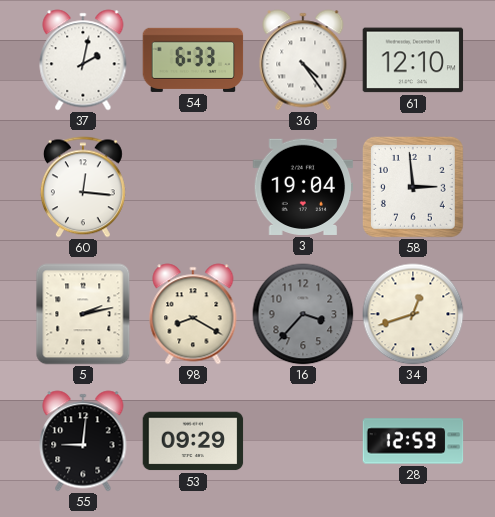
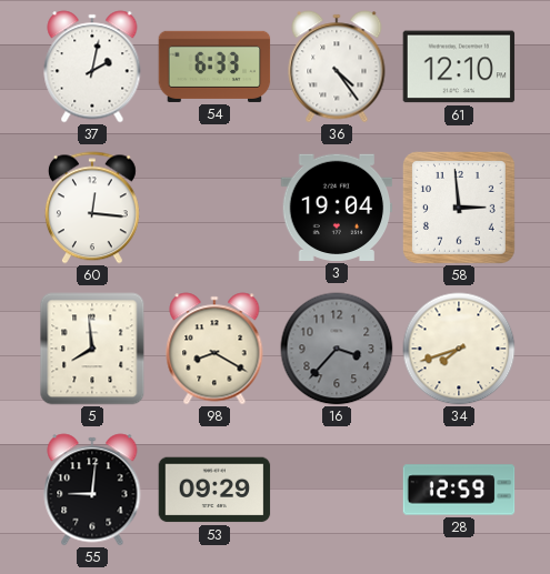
5: 2:13 -> 7:59 (92, 349)
34: 12:42 -> 7:42 (459, 349)
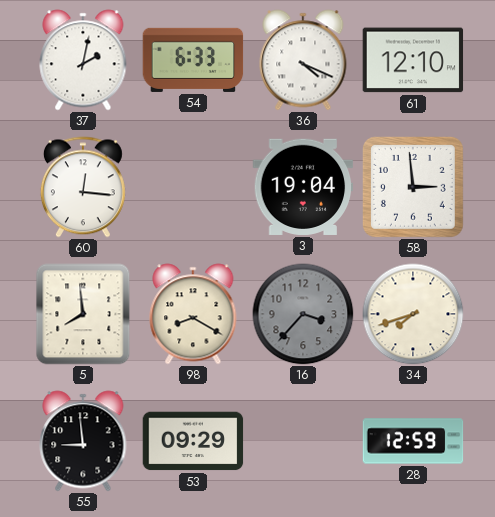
36: 4:24 -> 4:19 (303, 60)
55: 9:01 -> 8:59 (83, 441)
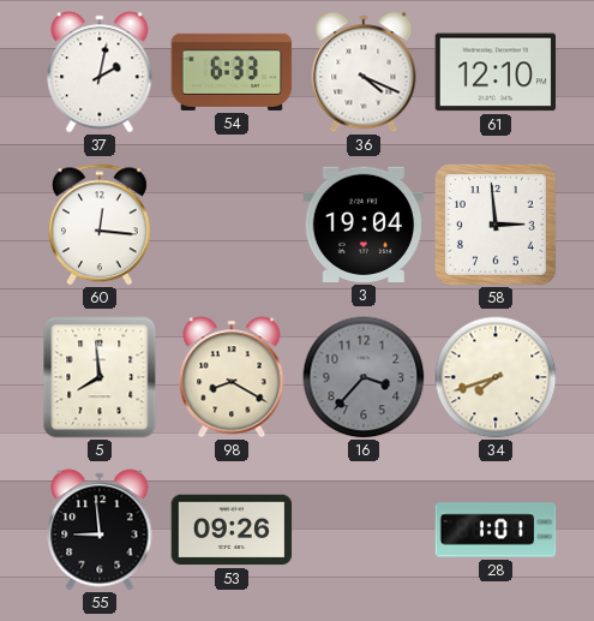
53: 09:29 -> 09:26 (232, 530)
28: 12:59 -> 1:01 (496, 530)
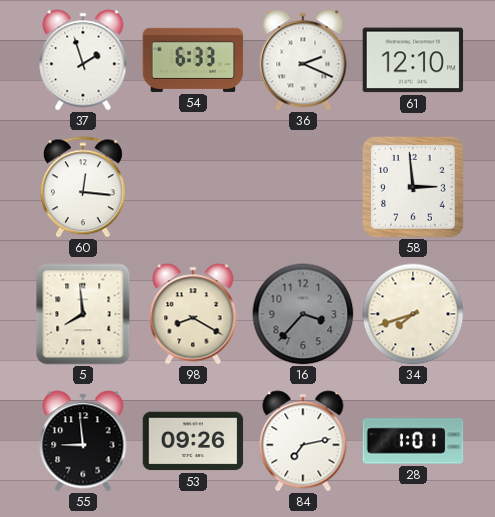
37: 2:02 -> 1:57 (83, 60)
36: 4:19 -> 2:19 (303, 60)
3: 19:04 -> none (364, 225)
84: none -> 7:13 (303, 441)
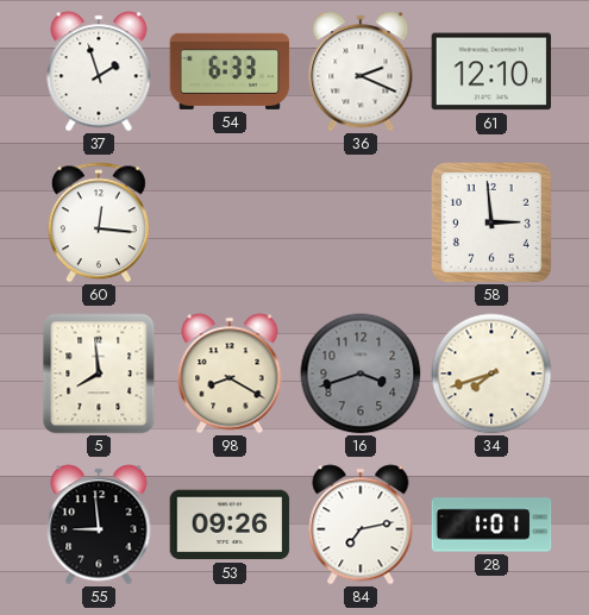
16: 3:37 -> 3:42 (361, 374)
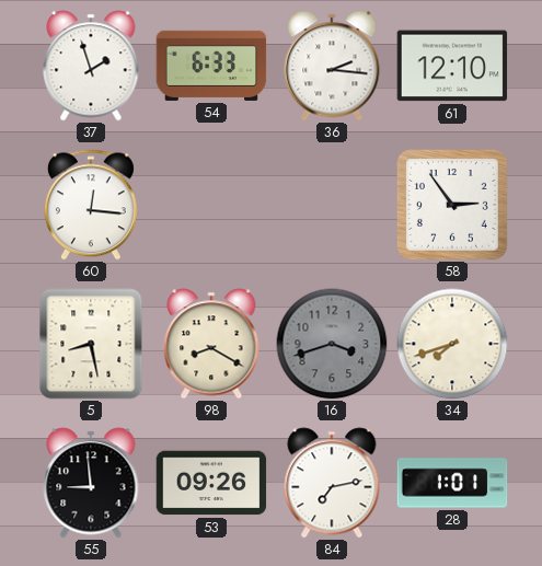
36: 2:19 -> 2:16 (332, 66)
58: 2:59 -> 2:54 (452, 205)
5: 7:59 -> 8:28 (91, 344)
